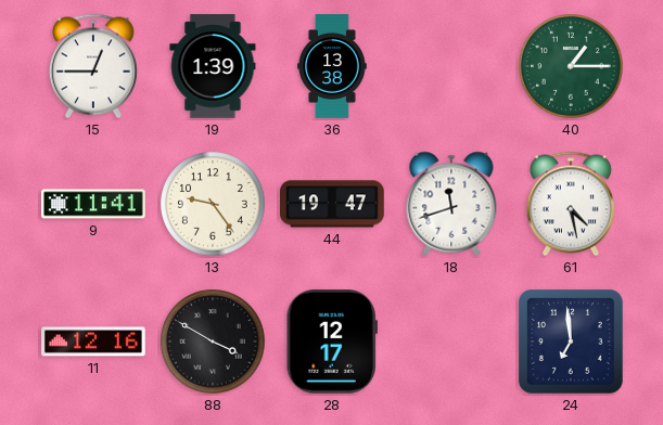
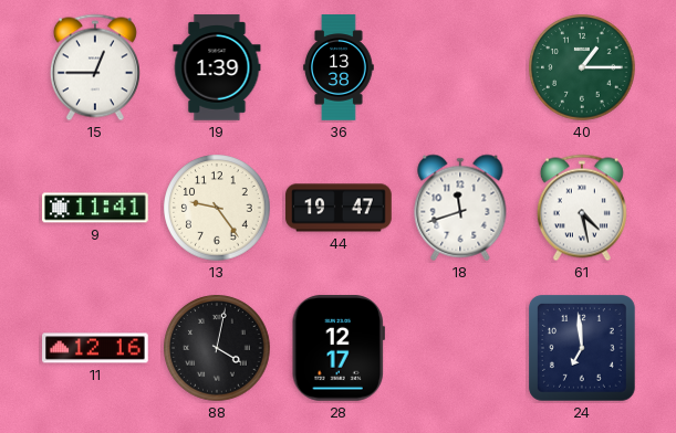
88: 3:50 -> 4:02 (217, 348)
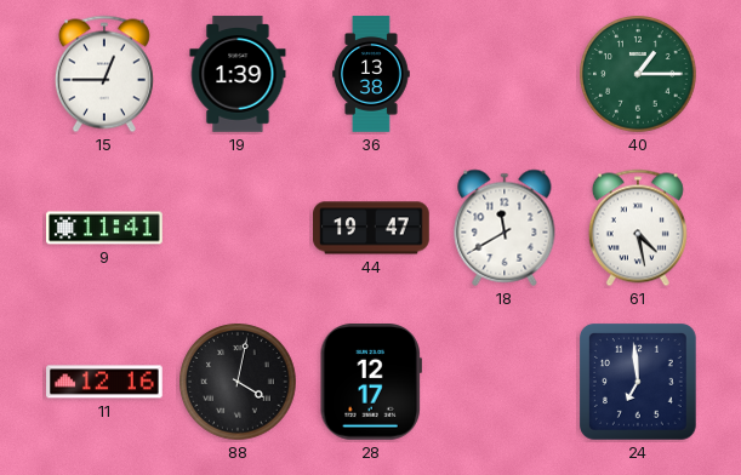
13: 9:24 -> none (217, 208)
18: 11:42 -> 11:40 (505, 228)
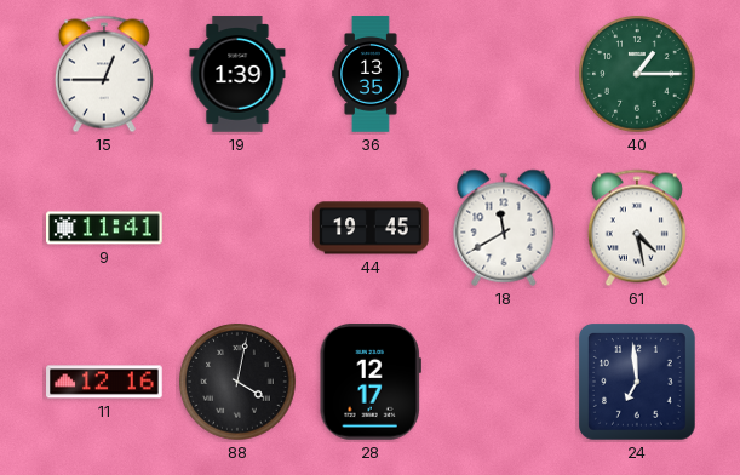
36: 13:38 -> 13:35 (371, 74)
44: 19:47 -> 19:45 (371, 228)
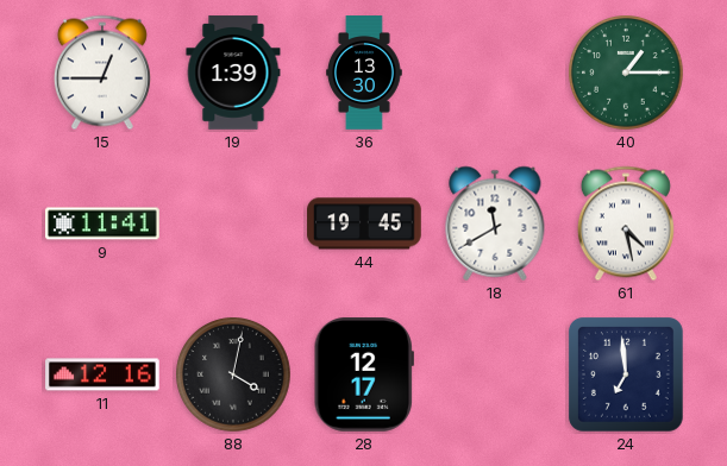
36: 13:35 -> 13:30 (364, 73)
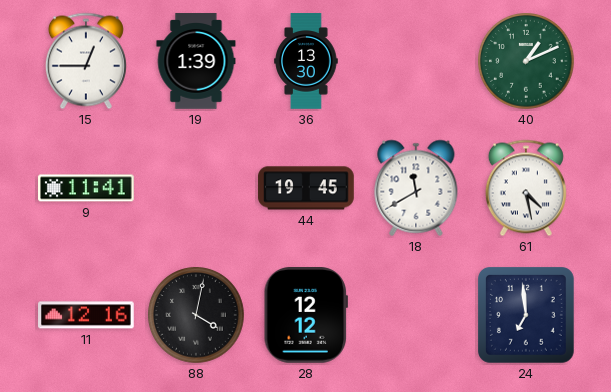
40: 1:15 -> 1:11 (526, 61)
28: 12:17 -> 12:12 (306, 316)
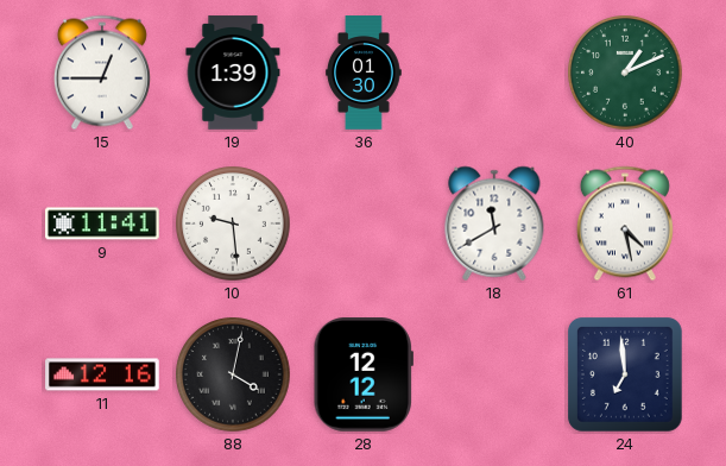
36: 13:30 -> 01:30 (364, 73)
10: none -> 9:29 (233, 223)
44: 19:45 -> none (306, 188)
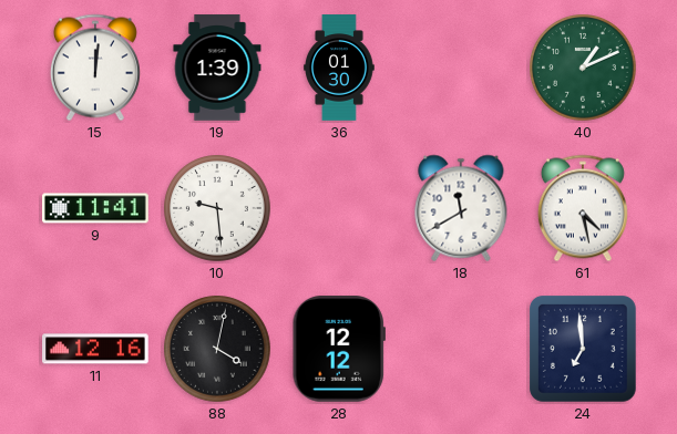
15: 12:45 -> 12:01 (95, 68)
